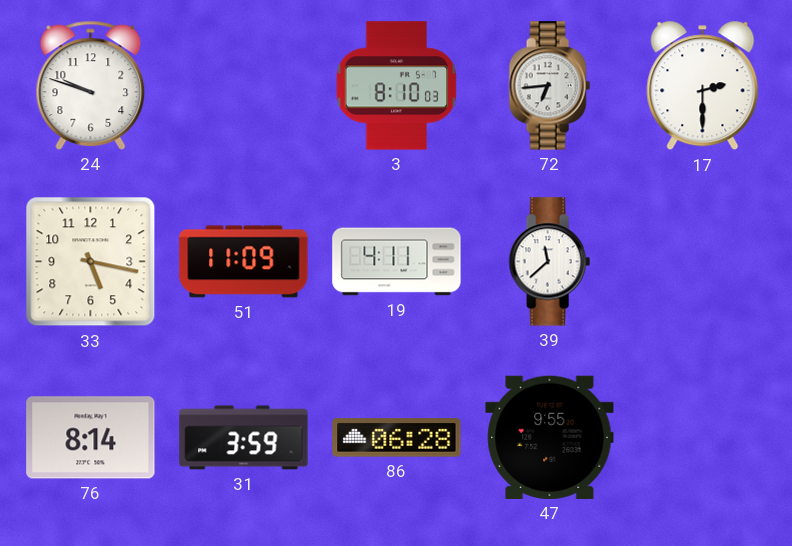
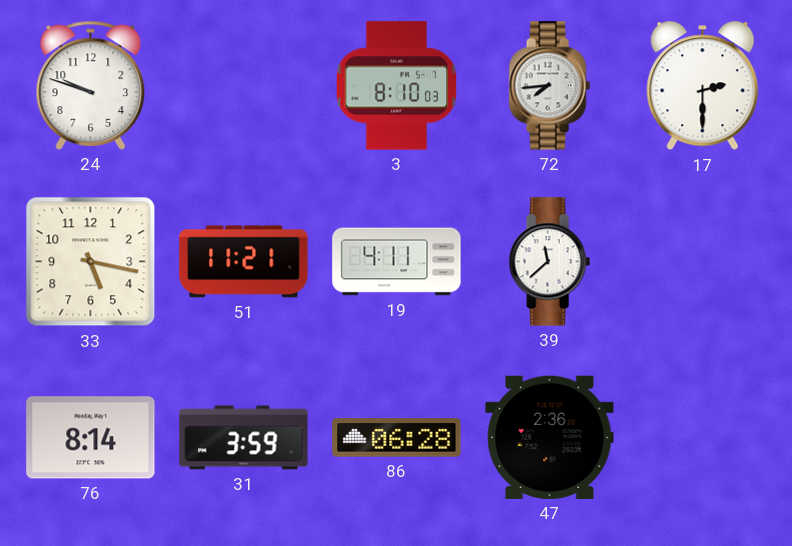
72: 6:44 -> 7:44 (549, 86)
51: 11:09 -> 11:21 (244, 262)
47: 9:55 -> 2:36 (550, 437)
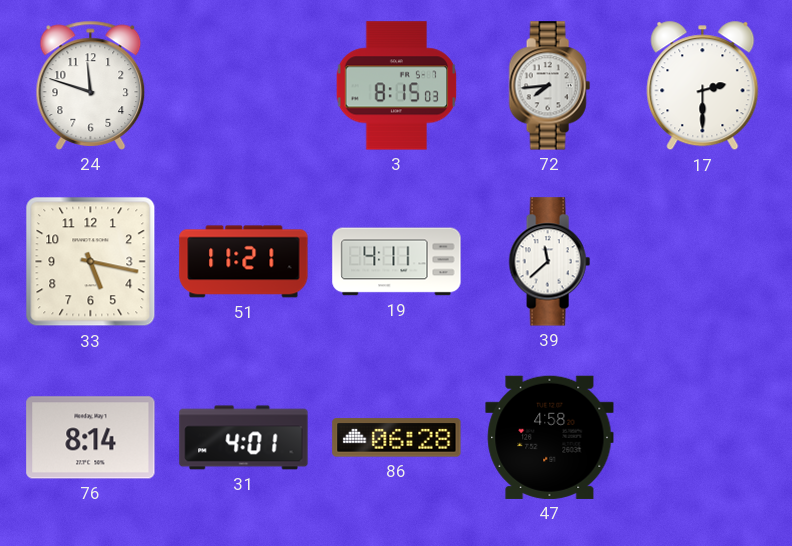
24: 9:48 -> 11:48 (91, 85)
3: 8:10 -> 8:15 (397, 86)
31: 3:59 -> 4:01 (244, 438)
47: 2:36 -> 4:58 (550, 437)
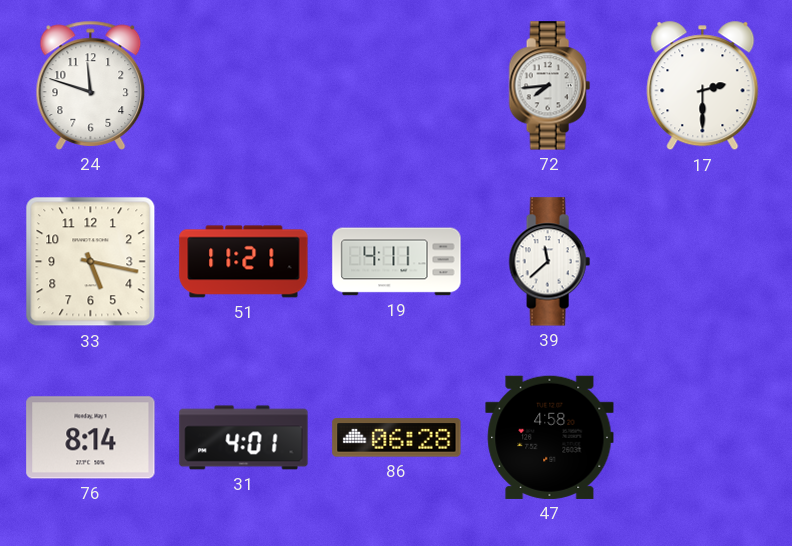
3: 8:15 -> none (397, 86)
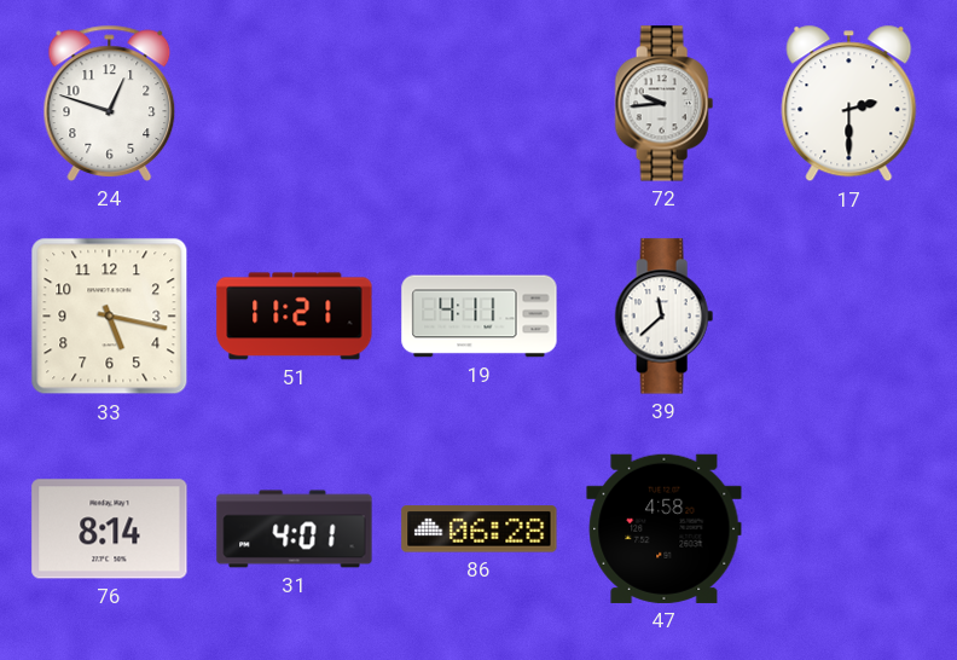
24: 11:48 -> 12:48 (110, 103)
72: 7:44 -> 9:44 (663, 104)
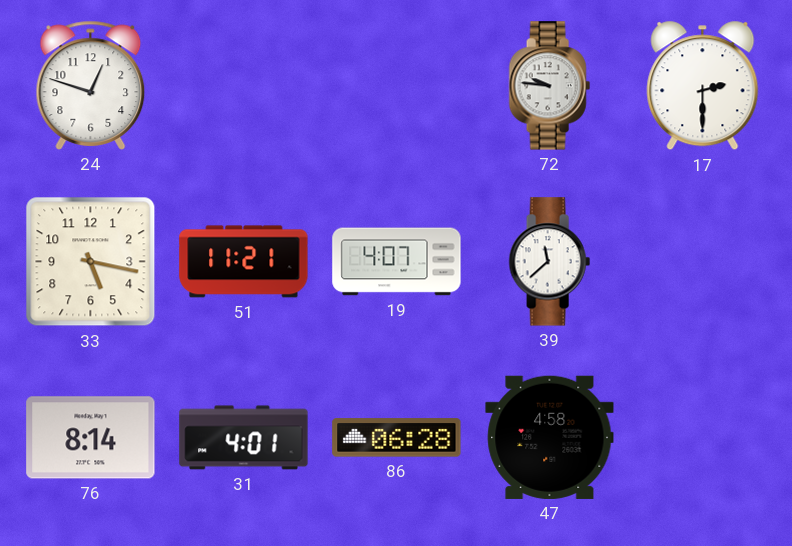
72: 9:44 -> 9:46 (549, 86)
19: 4:11 -> 4:07 (397, 262)
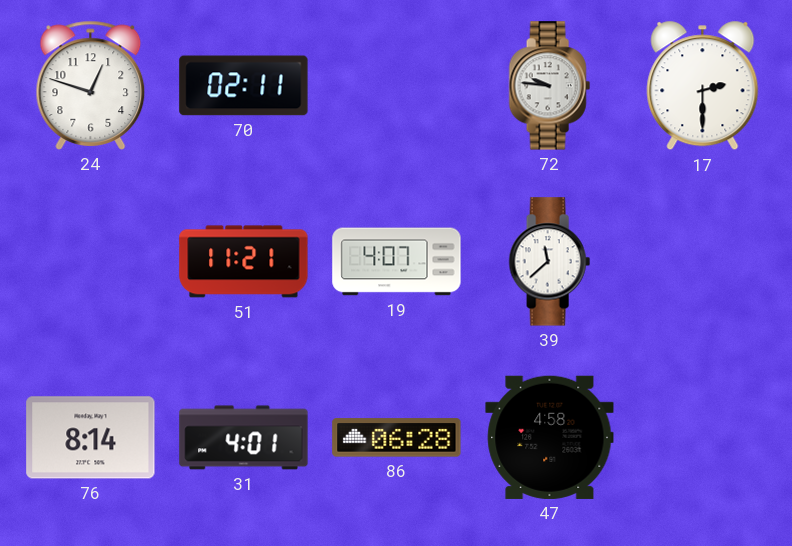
70: none -> 02:11 (244, 86)
33: 5:17 -> none (91, 262)
